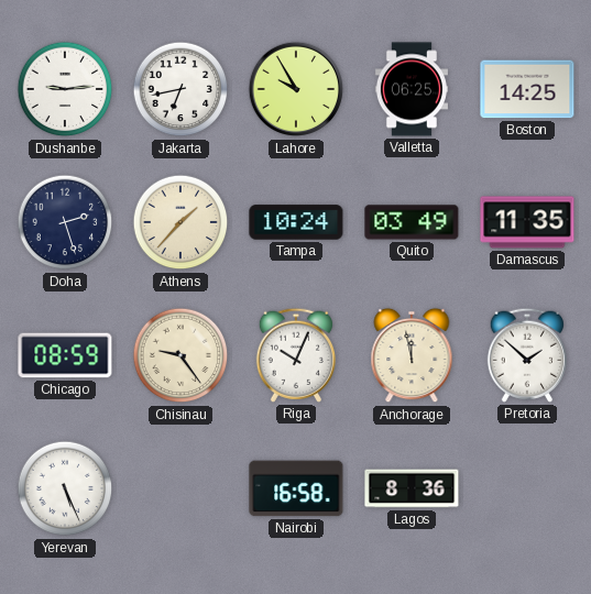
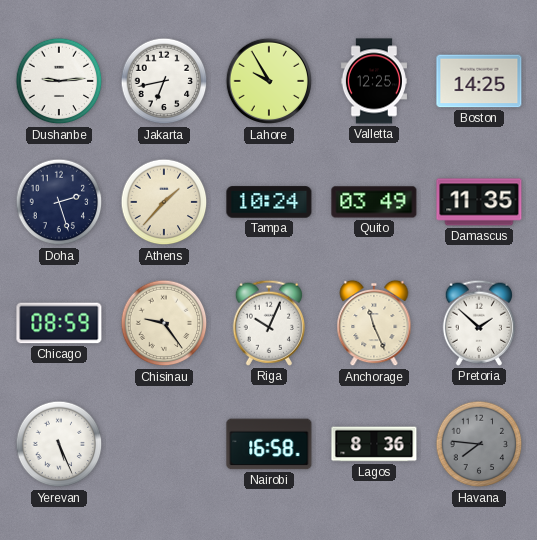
Valletta: 06:25 -> 12:25 (374, 81)
Anchorage: 11:58 -> 11:26 (374, 323)
Havana: none -> 7:46 (479, 444)
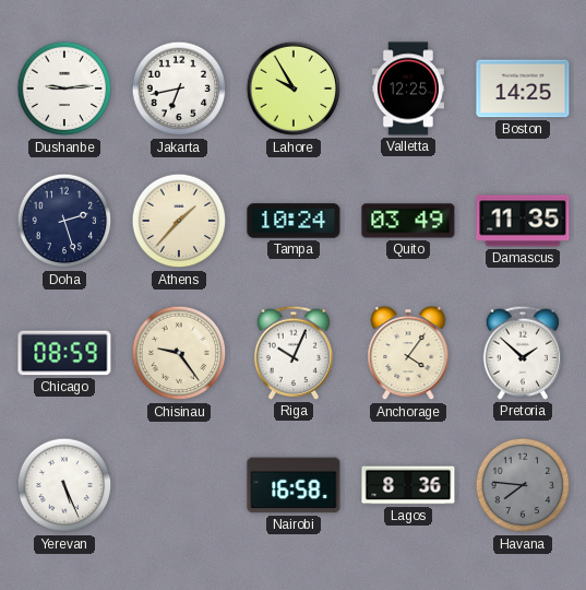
Anchorage: 11:26 -> 4:06 (408, 353)
